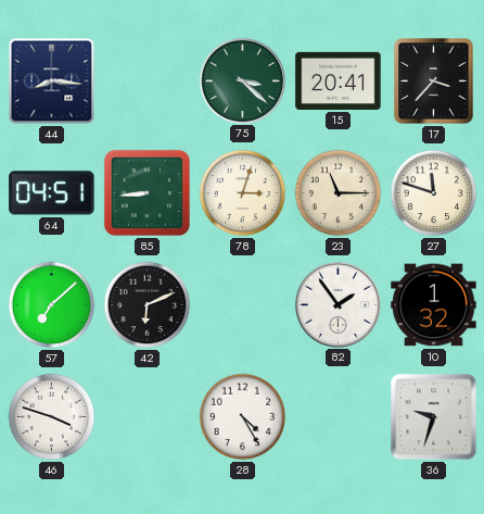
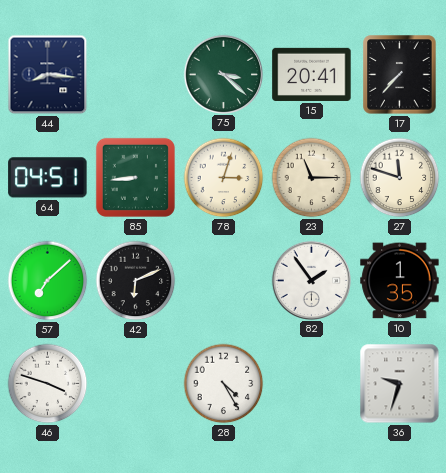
17: 3:37 -> 7:37 (400, 75)
10: 1:32 -> 1:35 (400, 281)
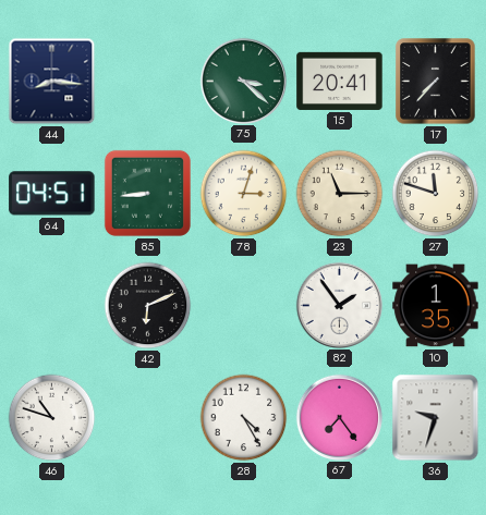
57: 7:08 -> none (48, 281)
46: 3:48 -> 10:48 (52, 418)
67: none -> 7:24 (339, 417)
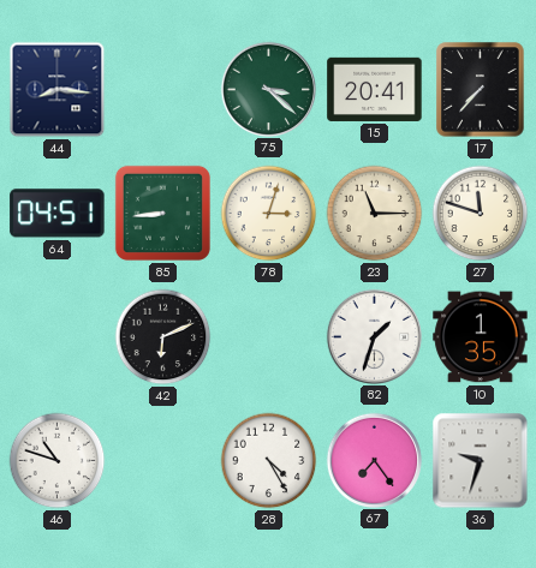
82: 1:54 -> 1:33 (374, 336)
